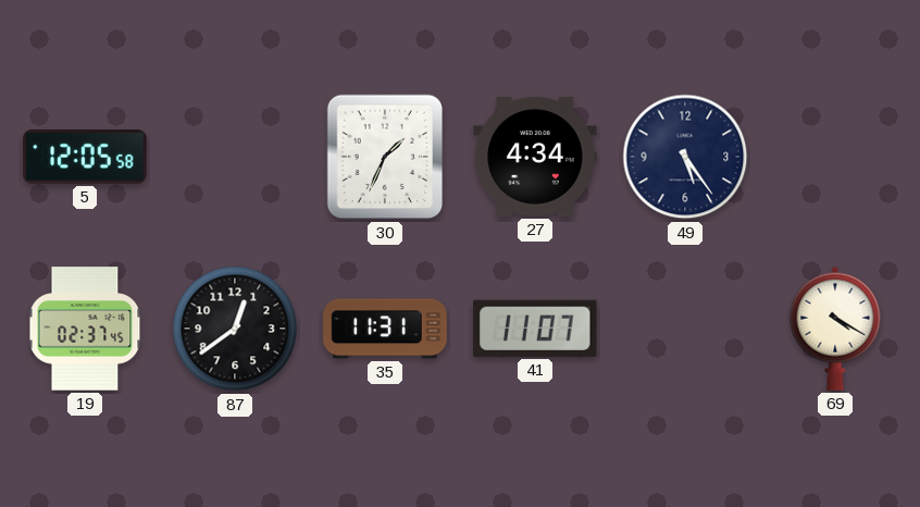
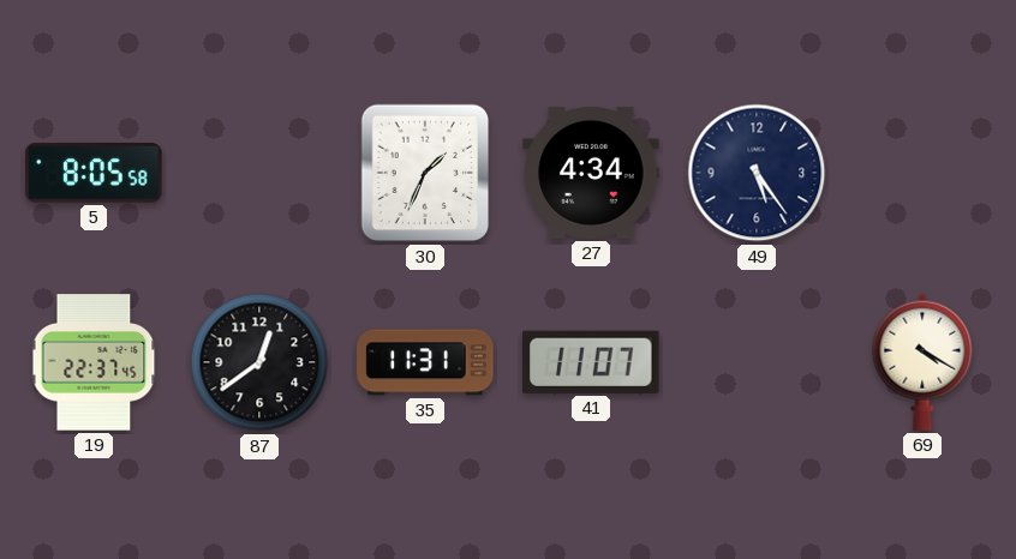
5: 12:05 -> 8:05 (94, 173)
19: 02:37 -> 22:37 (94, 362)
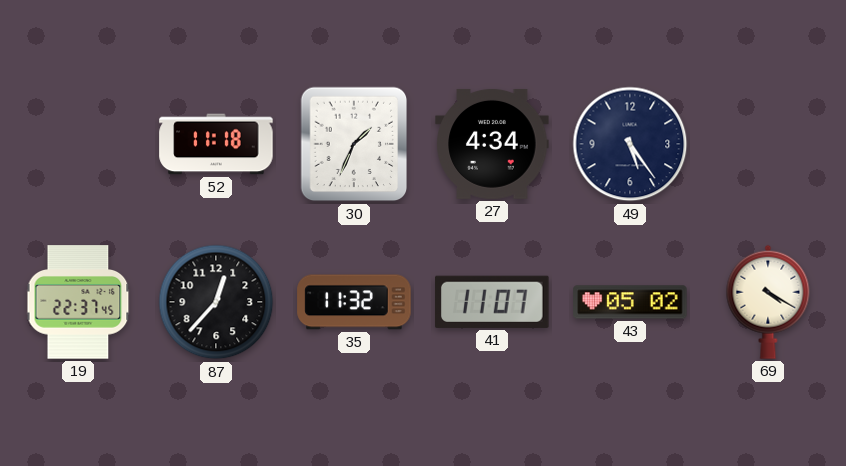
5: 8:05 -> none (94, 173)
52: none -> 11:18 (216, 144)
87: 12:39 -> 12:37 (216, 302)
35: 11:31 -> 11:32 (354, 302)
43: none -> 05:02 (630, 302)
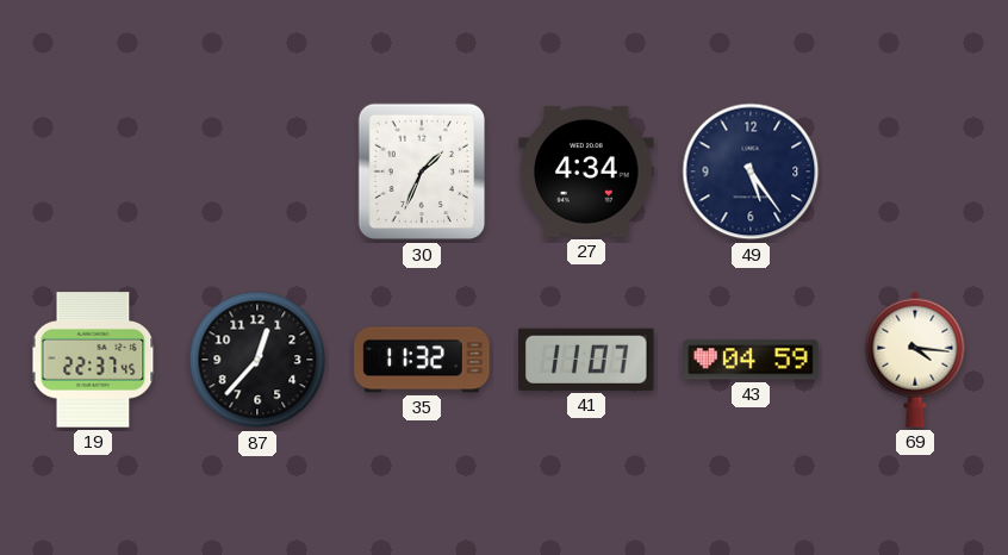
52: 11:18 -> none (216, 144)
43: 05:02 -> 04:59 (751, 360)
69: 4:20 -> 4:16 (915, 360)
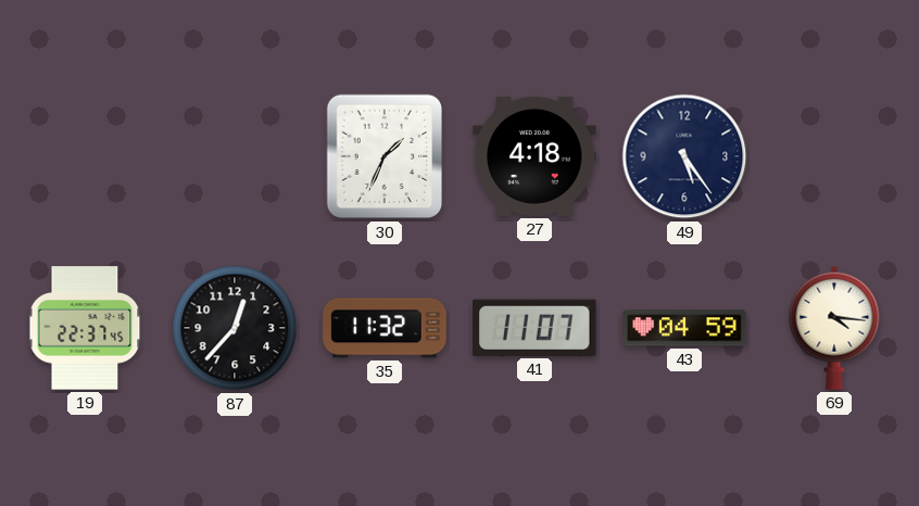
27: 4:34 -> 4:18 (534, 156)
